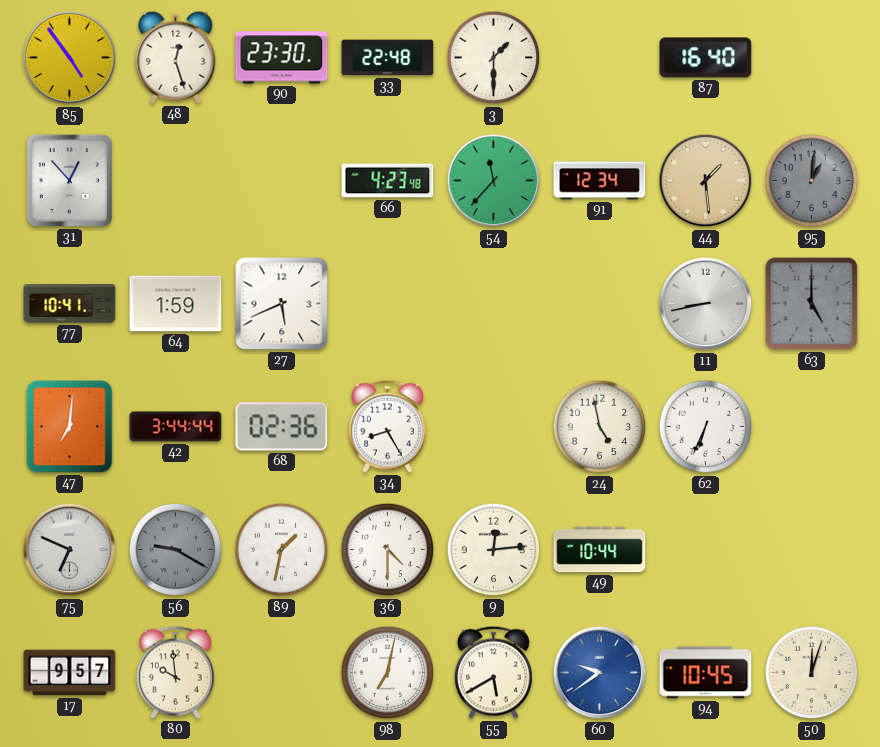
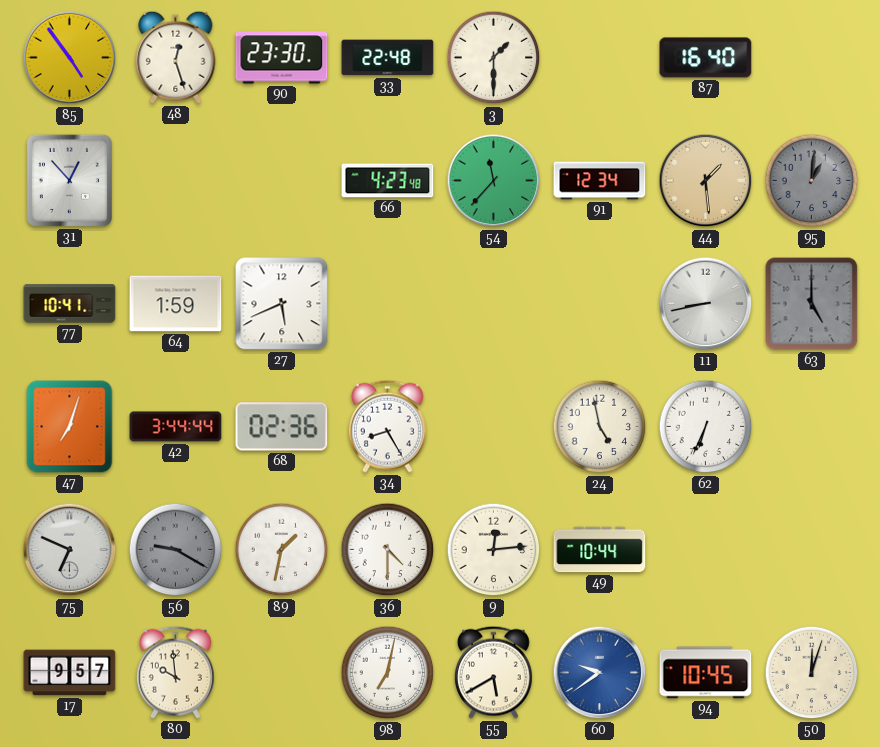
47: 7:01 -> 7:03 (70, 427)
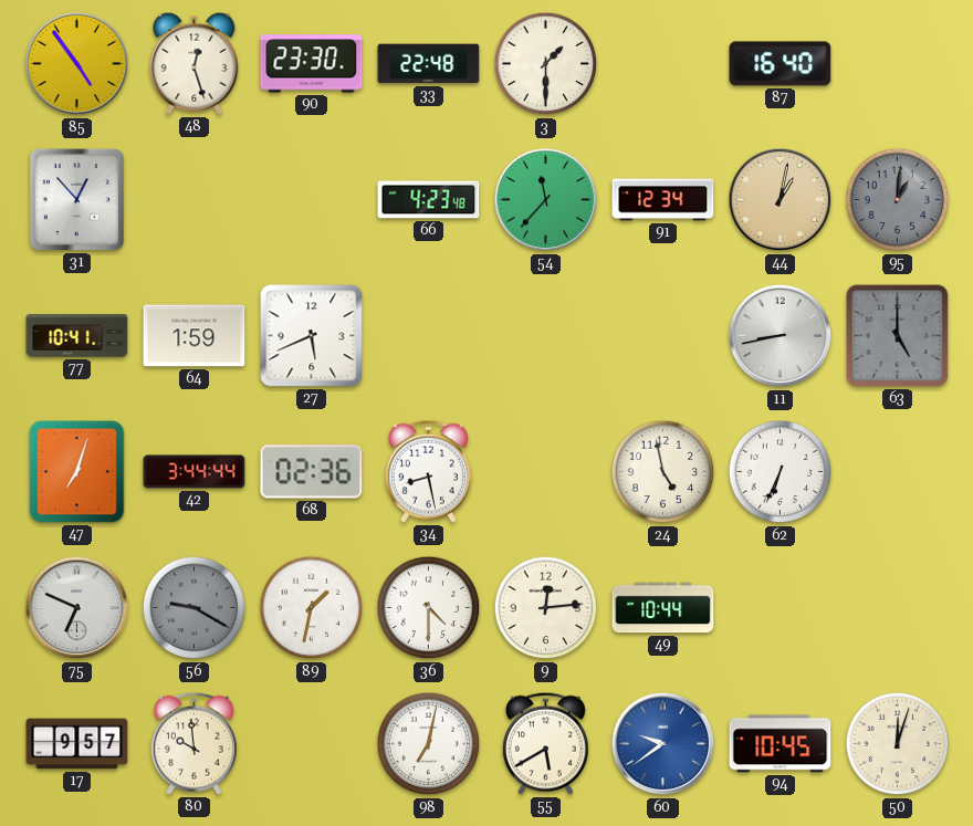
44: 1:29 -> 1:02 (781, 200)
34: 8:25 -> 8:28 (428, 471)
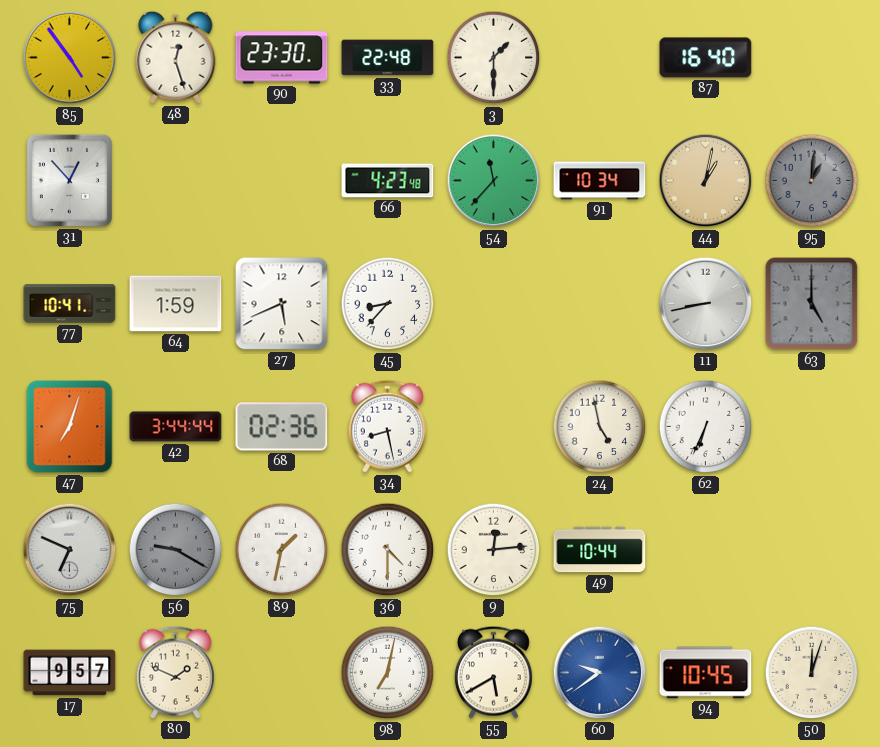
91: 12:34 -> 10:34 (600, 181)
45: none -> 8:37 (388, 304)
80: 9:59 -> 1:49 (175, 672)
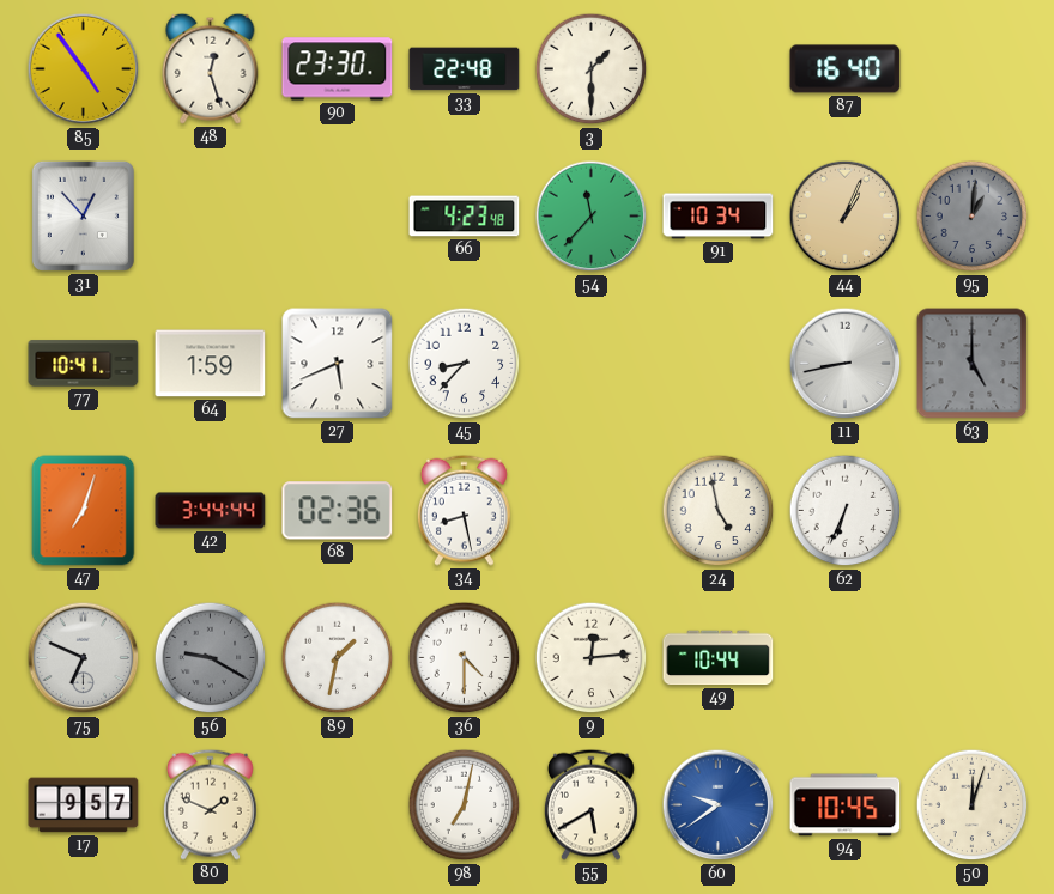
44: 1:02 -> 1:04 (846, 217)
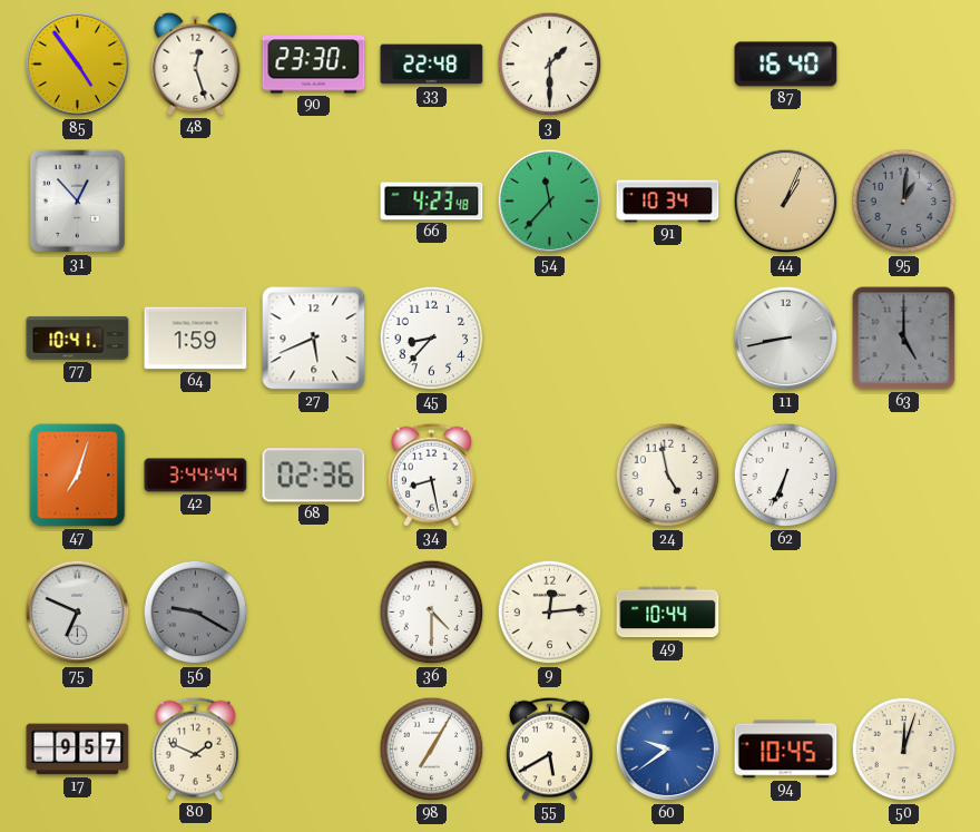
89: 1:32 -> none (338, 658)
98: 7:02 -> 7:05 (432, 750)
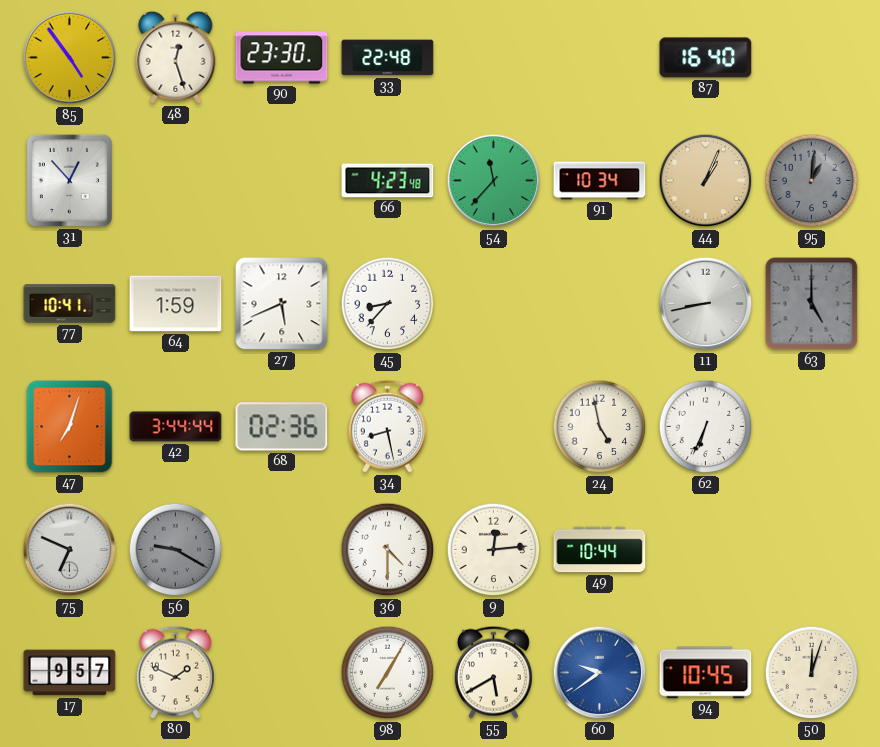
3: 1:30 -> none (550, 65)
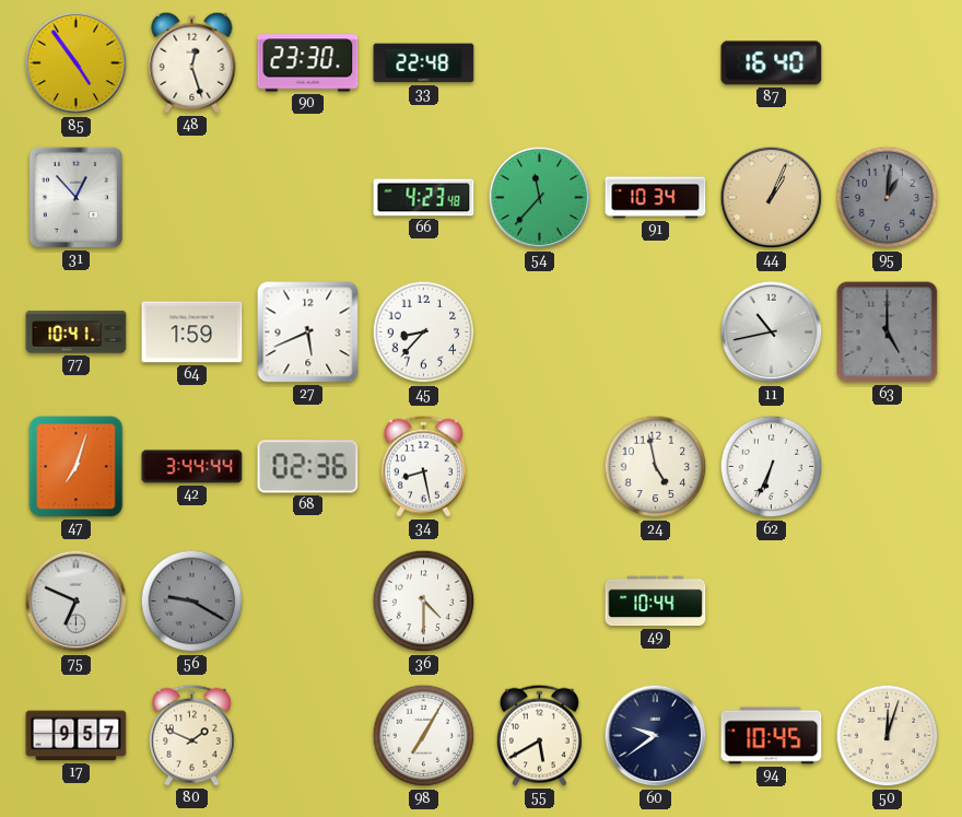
11: 8:43 -> 10:43 (772, 332)
9: 12:14 -> none (494, 550)
60 dial: blue -> navy (656, 736)
